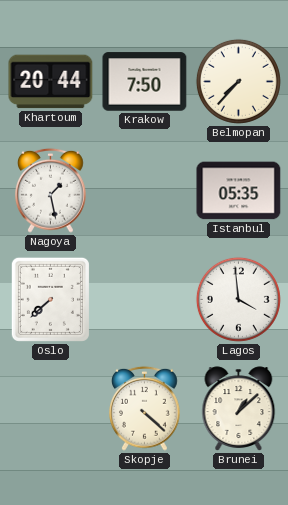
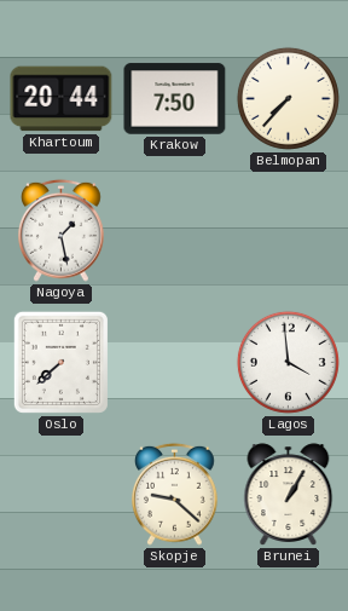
Istanbul: 05:35 -> none (239, 191)
Skopje: 4:22 -> 9:22 (175, 494)
Brunei: 1:08 -> 1:05 (289, 495)
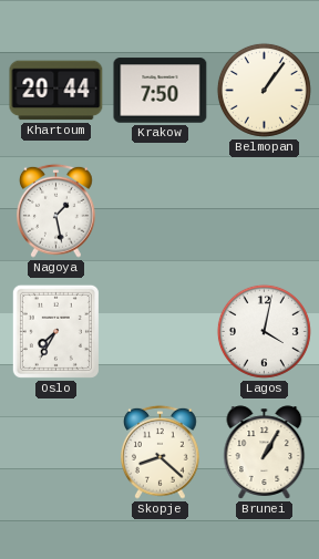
Belmopan: 7:37 -> 1:06 (264, 90)
Oslo: 7:38 -> 7:35 (55, 331)
Lagos: 3:59 -> 4:02 (264, 331)
Skopje: 9:22 -> 8:22 (161, 452)
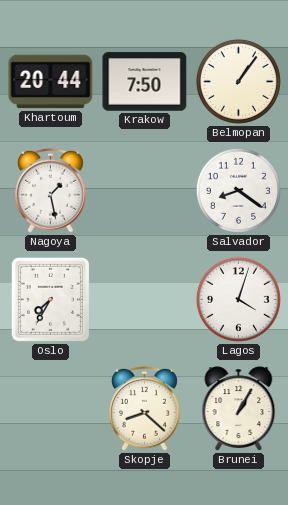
Salvador: none -> 8:21 (238, 190)
Lagos: 4:02 -> 4:03 (238, 299)
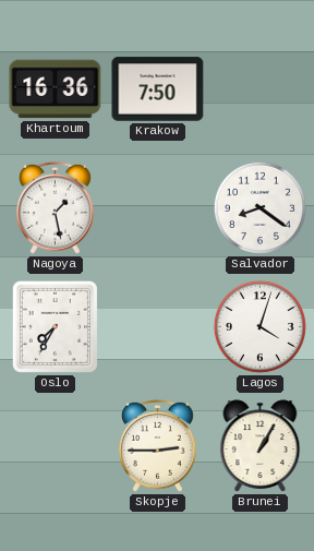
Khartoum: 20:44 -> 16:36 (56, 89)
Belmopan: 1:06 -> none (238, 81)
Skopje: 8:22 -> 2:45 (158, 445)
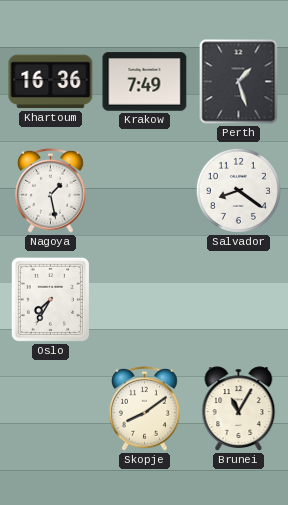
Krakow: 7:50 -> 7:49 (145, 82)
Perth: none -> 1:27 (239, 82)
Lagos: 4:03 -> none (259, 326)
Skopje: 2:45 -> 8:09 (145, 408)
Brunei: 1:05 -> 11:05 (239, 409)
